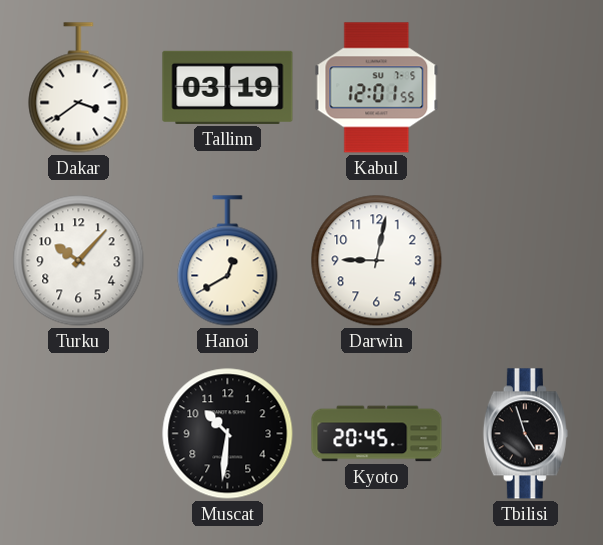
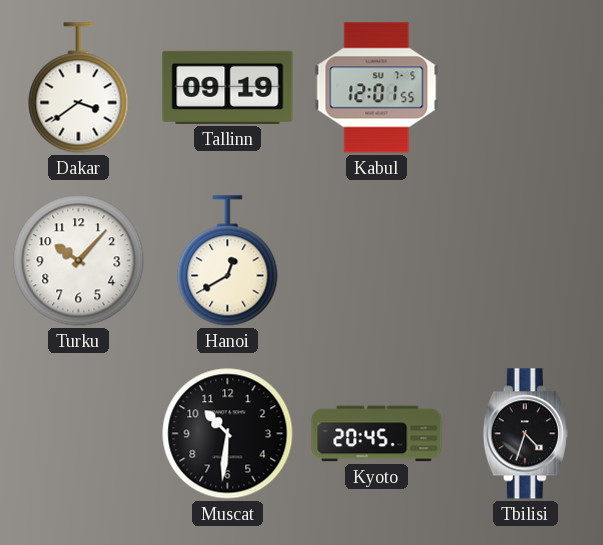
Tallinn: 03:19 -> 09:19 (228, 87)
Darwin: 9:02 -> none (377, 261)
Tbilisi: 4:57 -> 4:33 (525, 434)
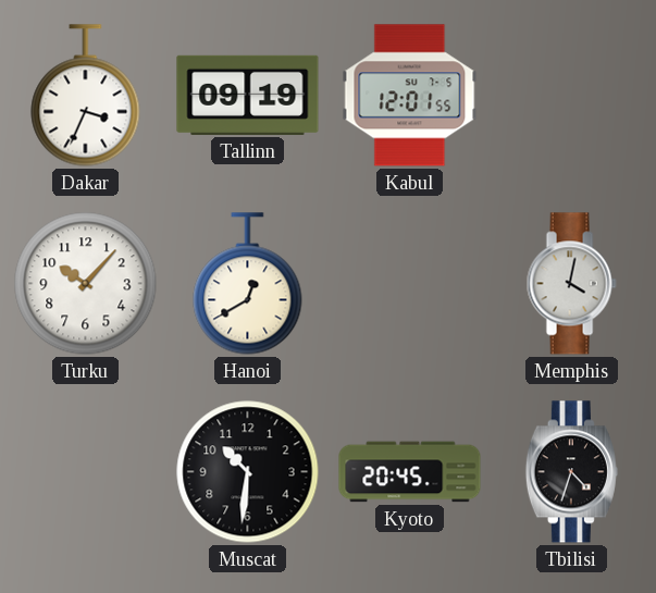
Dakar: 3:39 -> 3:34 (86, 96)
Memphis: none -> 4:02 (571, 284)
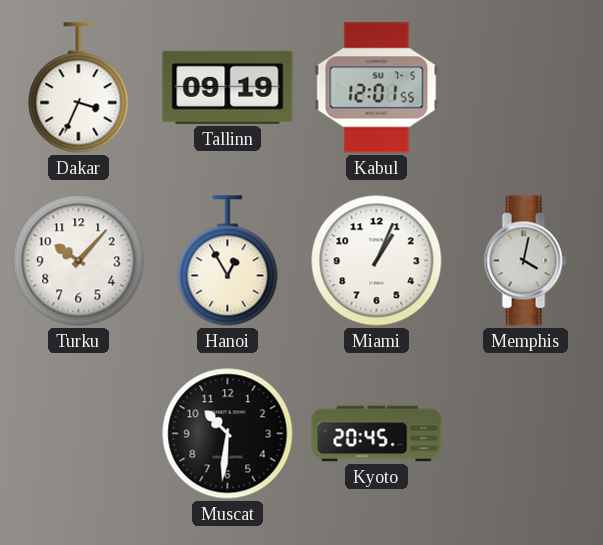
Hanoi: 12:40 -> 12:55 (228, 261)
Miami: none -> 1:04 (377, 261)
Tbilisi: 4:33 -> none (571, 472)
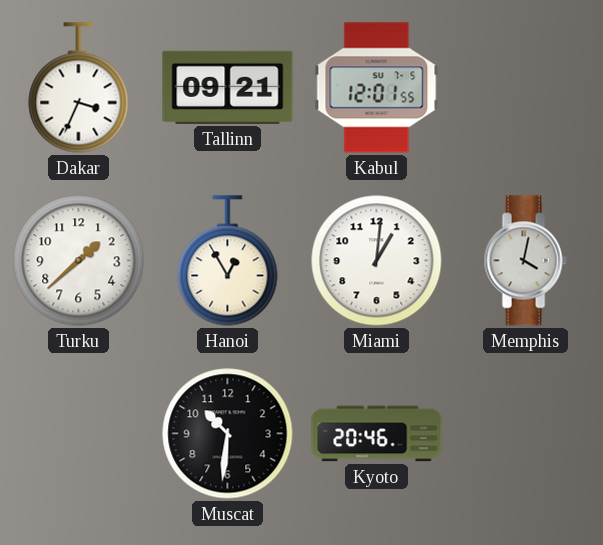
Tallinn: 09:19 -> 09:21 (228, 87)
Turku: 10:07 -> 1:38 (79, 261)
Miami: 1:04 -> 1:01 (377, 261)
Kyoto: 20:45 -> 20:46 (377, 434)
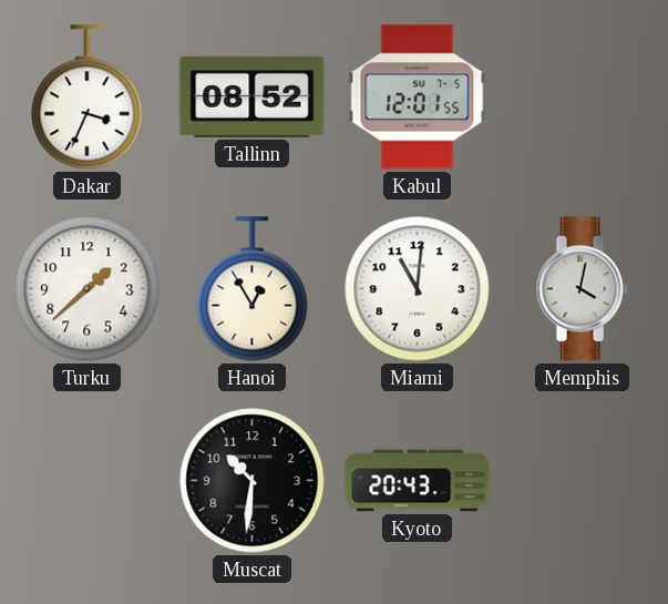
Tallinn: 09:21 -> 08:52 (253, 96)
Miami: 1:01 -> 11:01 (418, 289)
Kyoto: 20:46 -> 20:43 (418, 481)
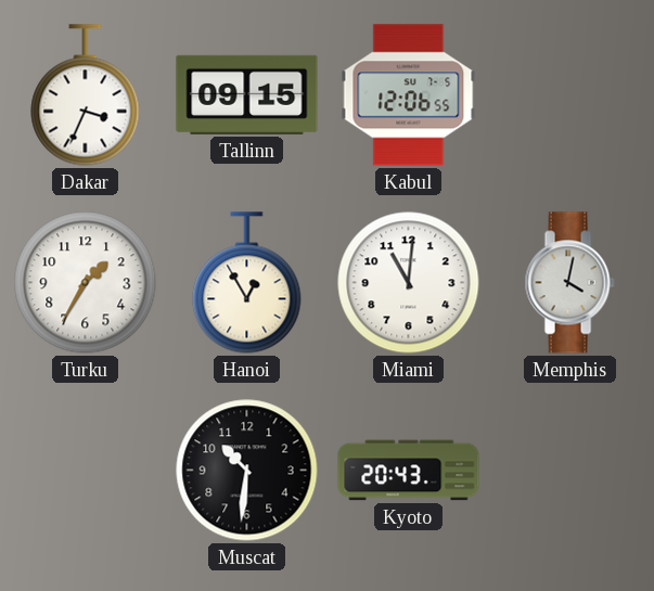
Tallinn: 08:52 -> 09:15 (247, 94)
Kabul: 12:01 -> 12:06 (409, 95)
Turku: 1:38 -> 1:35 (86, 283)
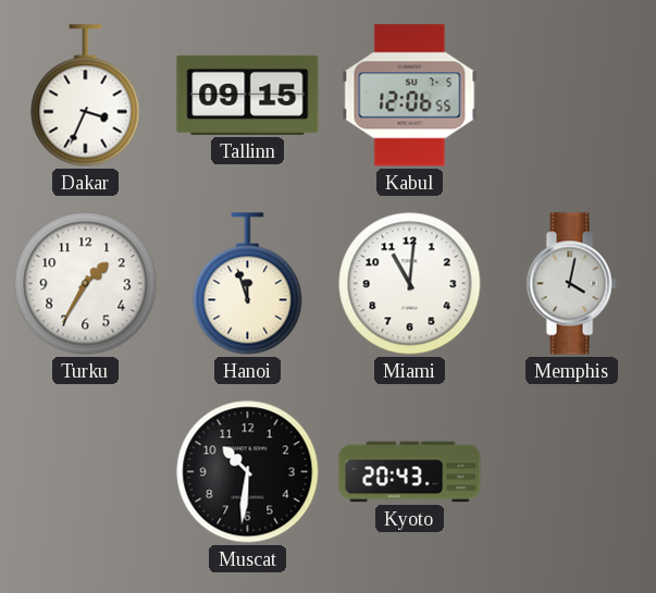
Hanoi: 12:55 -> 11:57 (248, 284)
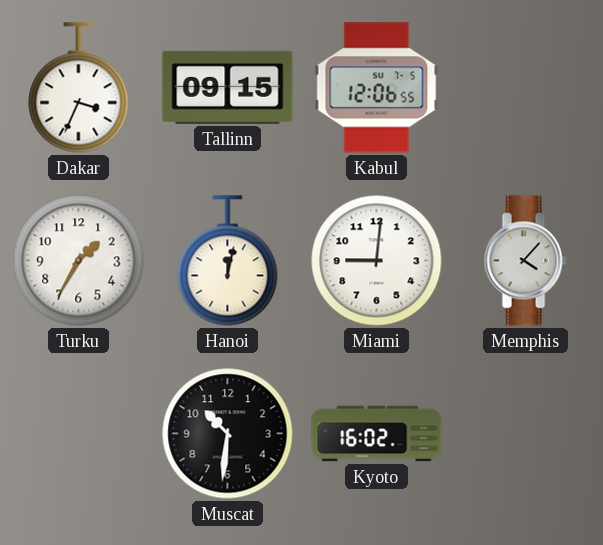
Hanoi: 11:57 -> 12:02 (228, 261)
Miami: 11:01 -> 9:01 (377, 261)
Memphis: 4:02 -> 4:07 (525, 261)
Kyoto: 20:43 -> 16:02 (377, 434)
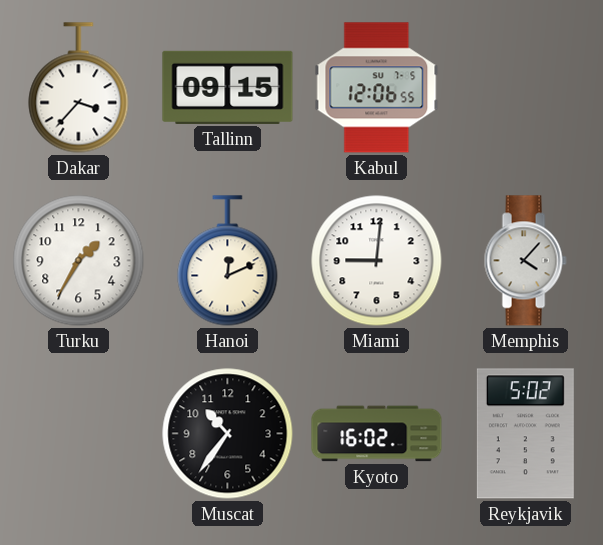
Dakar: 3:34 -> 3:37 (79, 88)
Hanoi: 12:02 -> 12:11 (228, 261)
Muscat: 10:31 -> 10:36 (228, 434)
Reykjavik: none -> 5:02 (525, 434)
